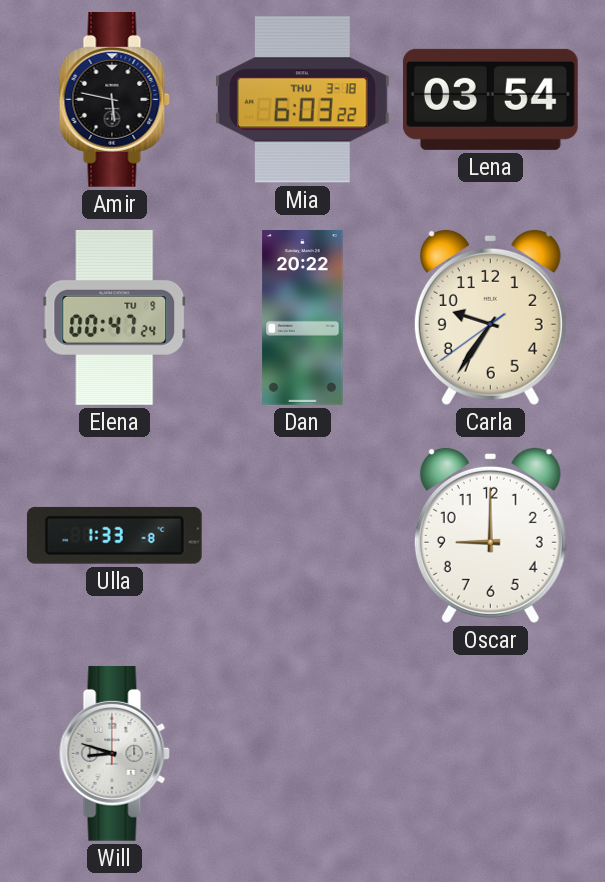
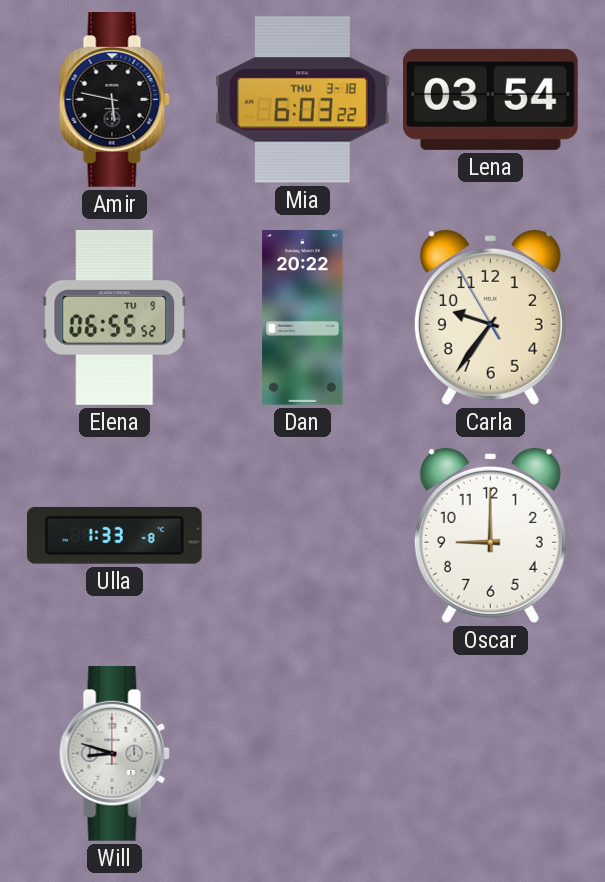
Elena: 00:47 -> 06:55 (115, 318)
Carla: 9:35:39 -> 9:35:55 (490, 317)
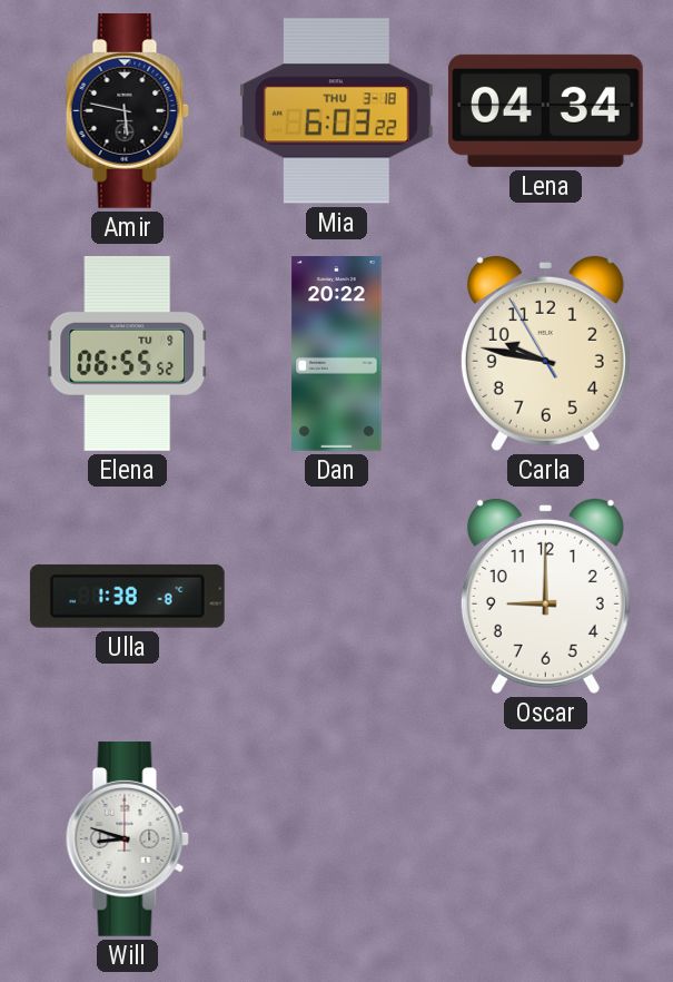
Lena: 03:54 -> 04:34 (545, 110)
Carla: 9:35 -> 9:46 (545, 353)
Ulla: 1:33 -> 1:38 (127, 596)
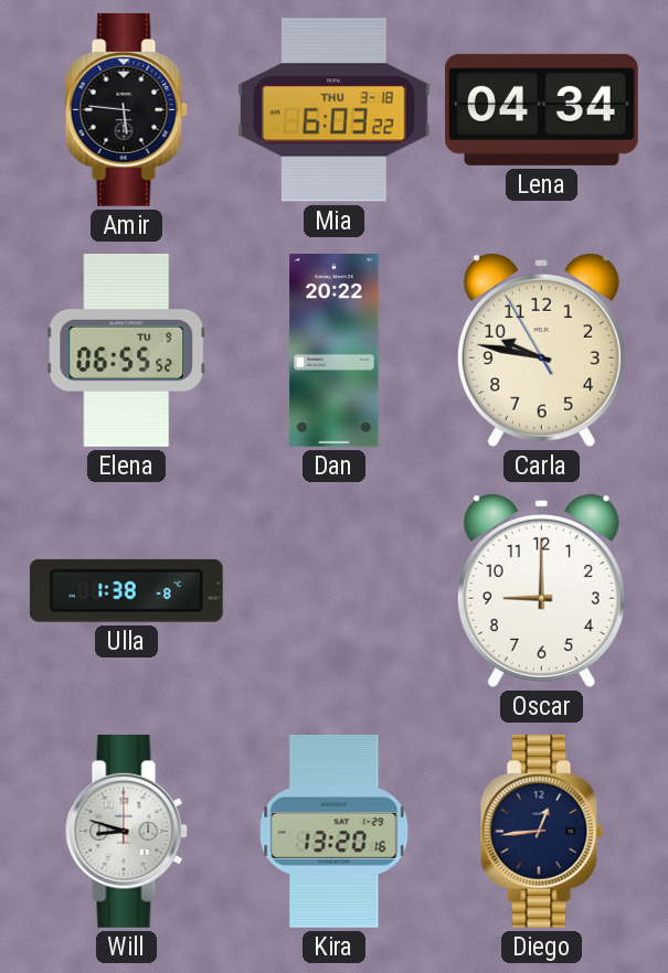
Amir: 5:47 -> 5:46 (126, 109)
Kira: none -> 13:20 (335, 831)
Diego: none -> 12:44 (541, 831)
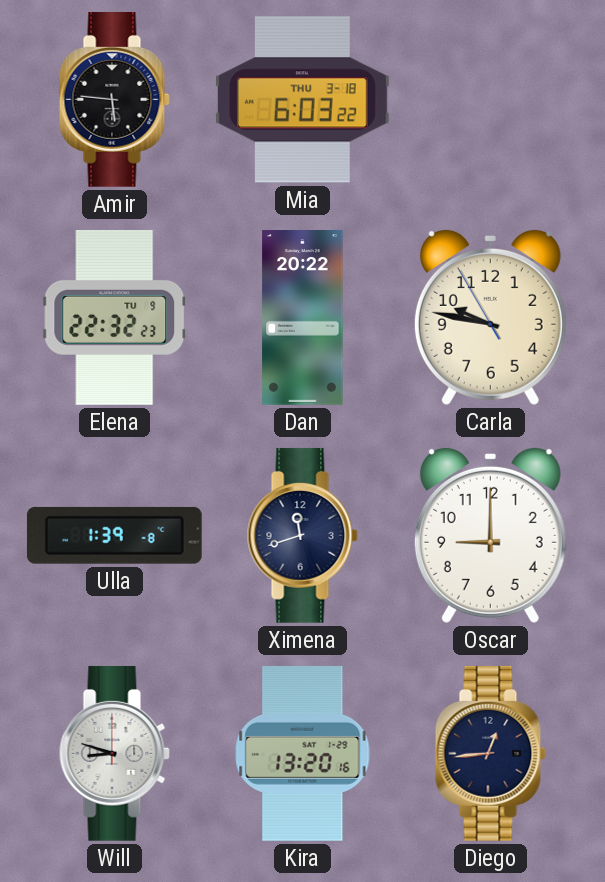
Lena: 04:34 -> none (541, 109)
Elena: 06:55 -> 22:32 (115, 318)
Ulla: 1:38 -> 1:39 (114, 535)
Ximena: none -> 11:42 (302, 535)
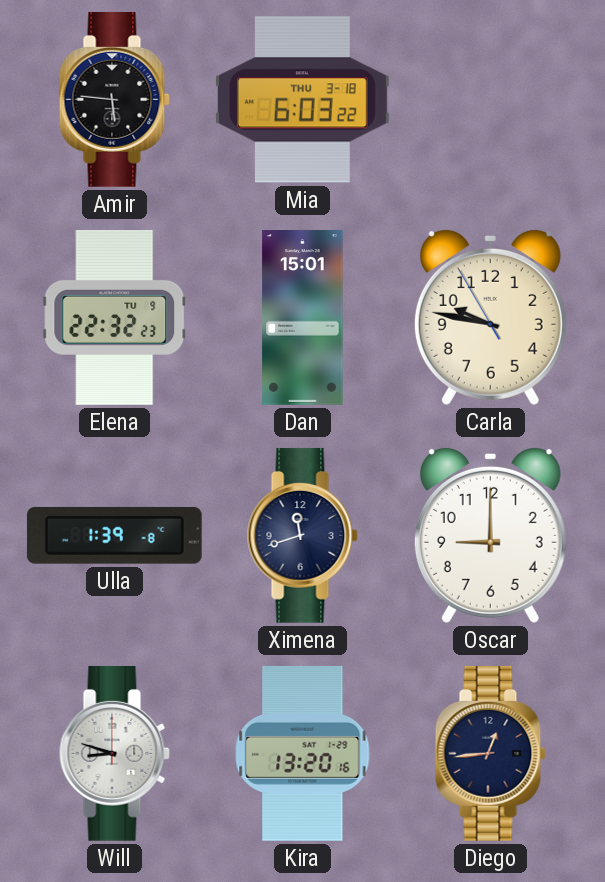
Dan: 20:22 -> 15:01 (303, 318)
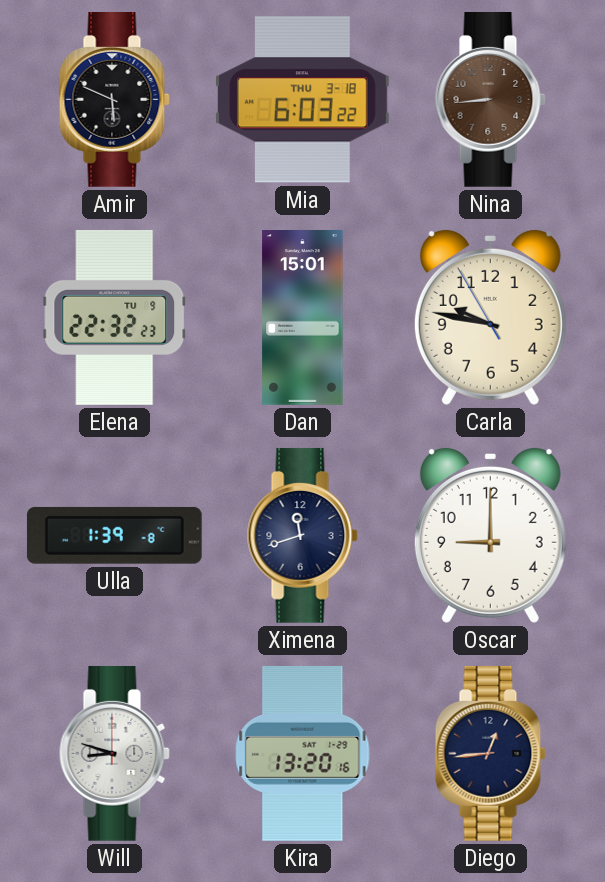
Amir: 5:46 -> 5:49 (114, 99)
Nina: none -> 8:44 (490, 99)
